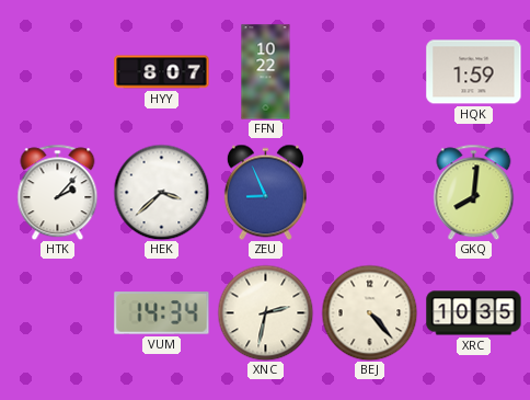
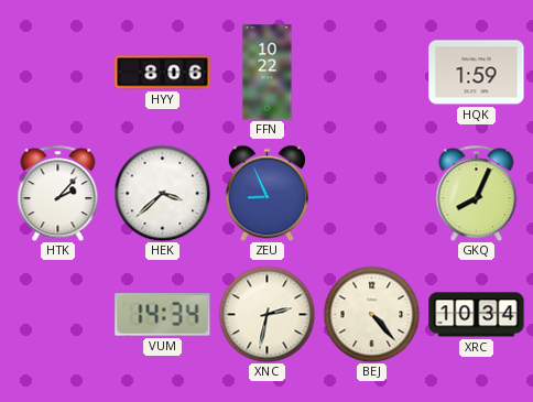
HYY: 8:07 -> 8:06 (163, 73)
GKQ: 8:01 -> 8:04 (477, 193)
XRC: 10:35 -> 10:34 (477, 315)
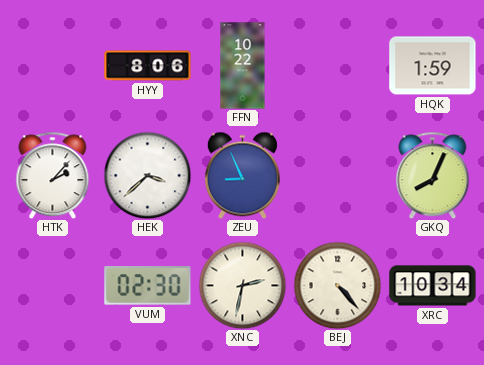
VUM: 14:34 -> 02:30 (148, 286)
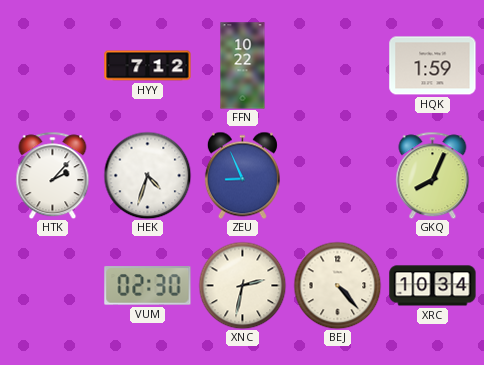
HYY: 8:06 -> 7:12 (148, 66)
HEK: 3:38 -> 4:33 (147, 175)
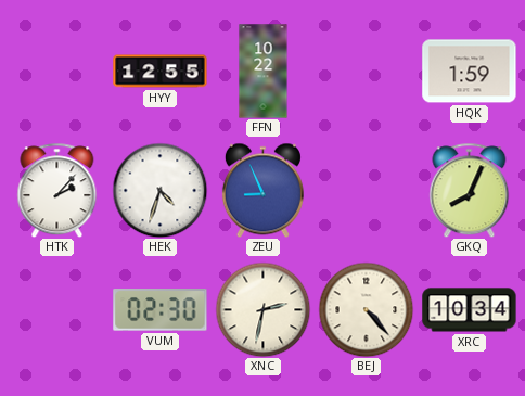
HYY: 7:12 -> 12:55 (161, 72)
